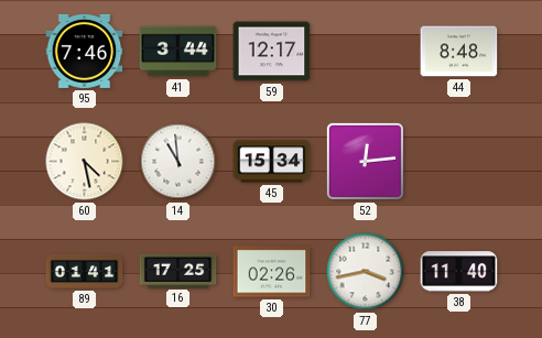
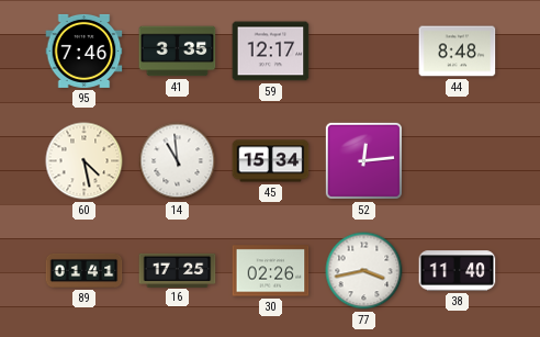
41: 3:44 -> 3:35 (178, 52)
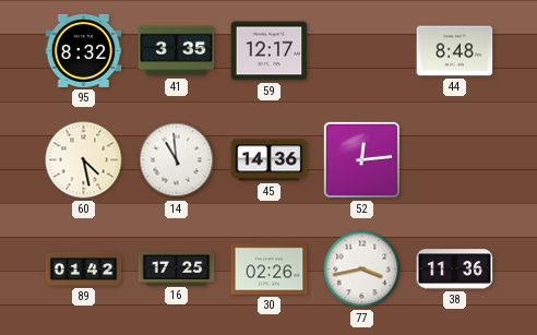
95: 7:46 -> 8:32 (84, 50)
45: 15:34 -> 14:36 (270, 160)
89: 01:41 -> 01:42 (84, 268)
38: 11:40 -> 11:36 (455, 270)
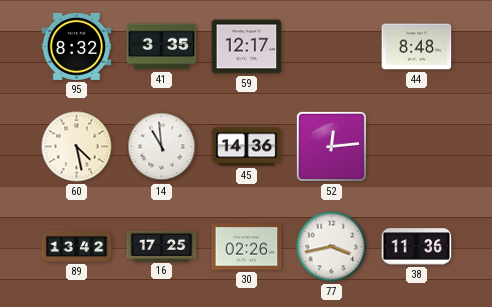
89: 01:42 -> 13:42 (77, 246)
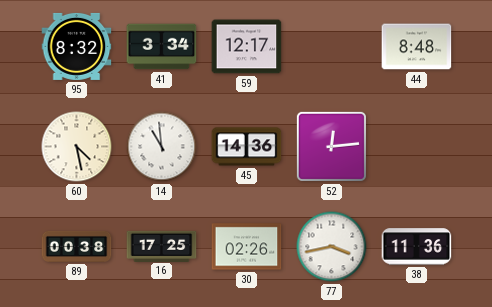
41: 3:35 -> 3:34 (162, 47)
89: 13:42 -> 00:38 (77, 246)
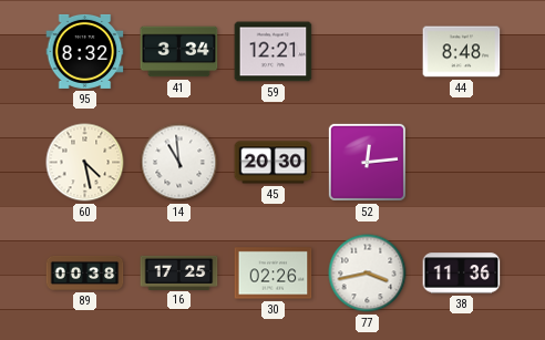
59: 12:17 -> 12:21 (274, 52)
45: 14:36 -> 20:30 (274, 163)
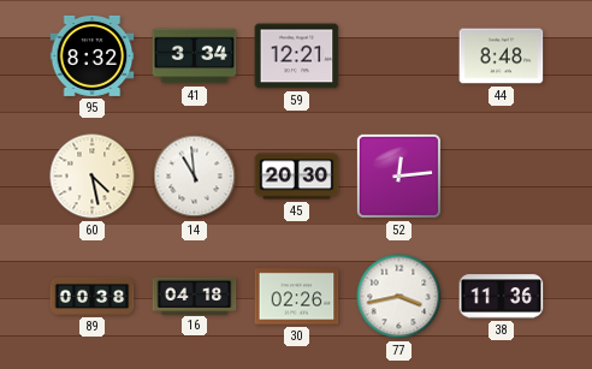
16: 17:25 -> 04:18 (195, 296)
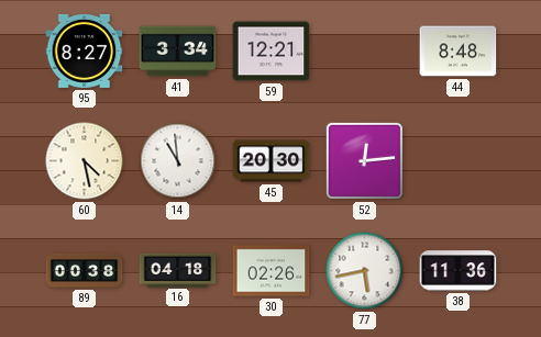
95: 8:32 -> 8:27 (85, 50)
77: 3:43 -> 5:43 (365, 271)
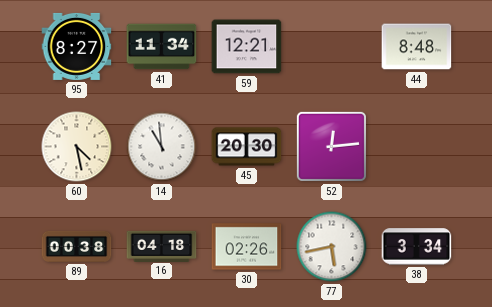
41: 3:34 -> 11:34 (162, 47)
38: 11:36 -> 3:34 (417, 247)
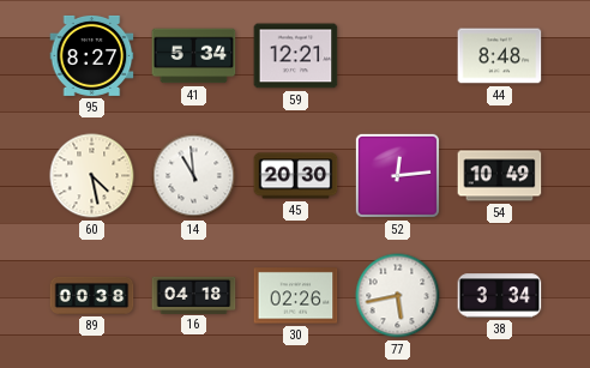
41: 11:34 -> 5:34 (194, 56)
54: none -> 10:49 (500, 176)
